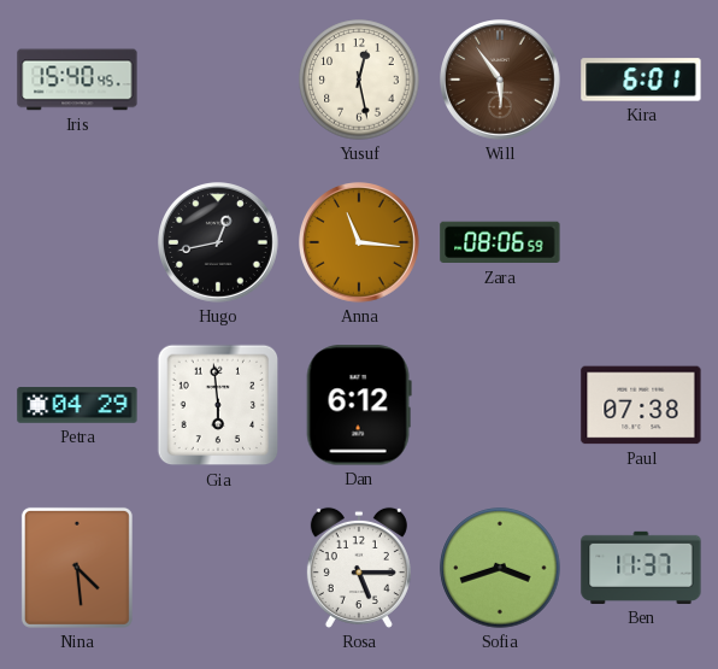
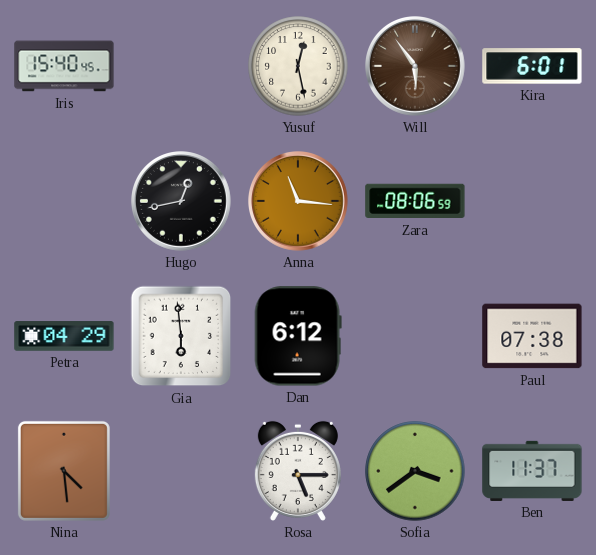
Sofia: 3:42 -> 3:39 (415, 471)
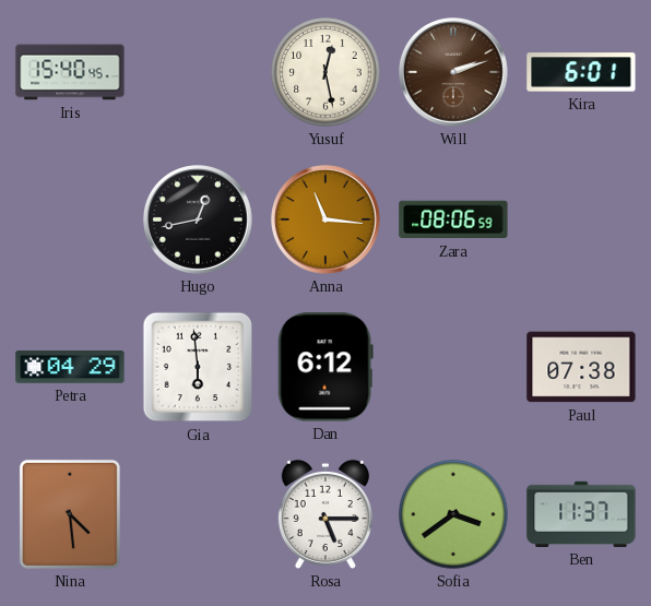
Will: 5:54 -> 2:12 (454, 73)
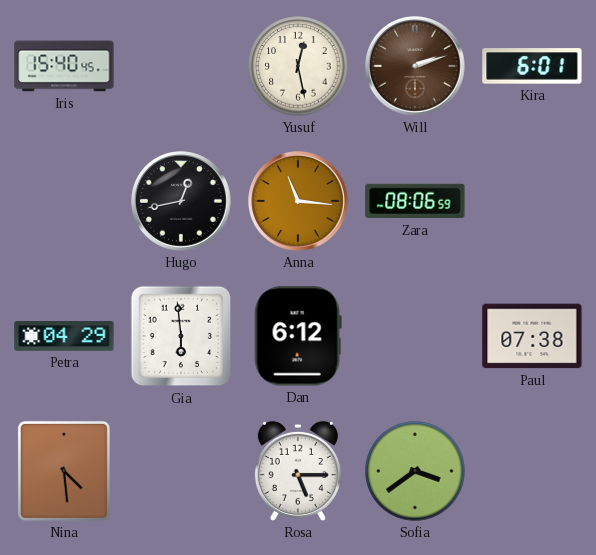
Ben: 11:37 -> none (581, 514)
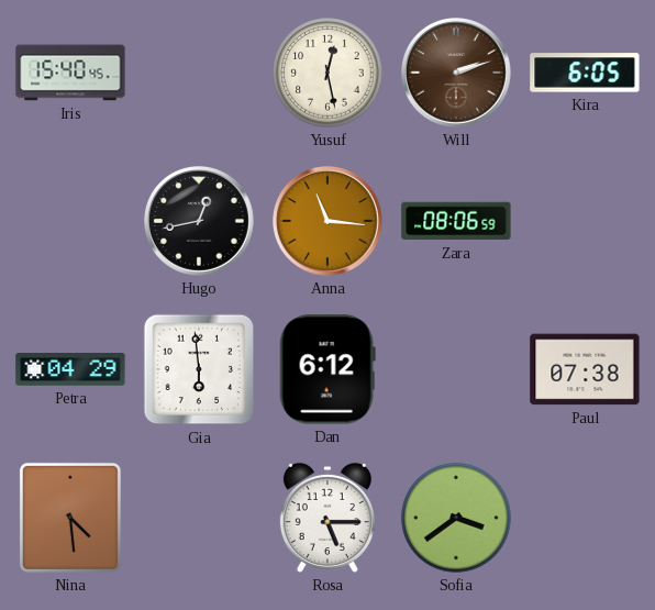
Kira: 6:01 -> 6:05 (585, 73)
